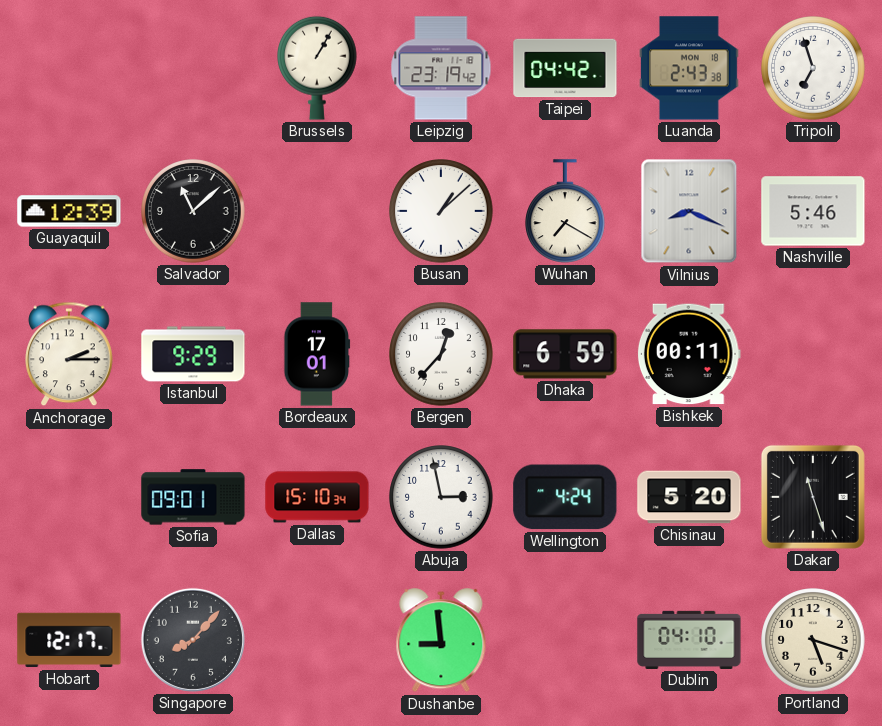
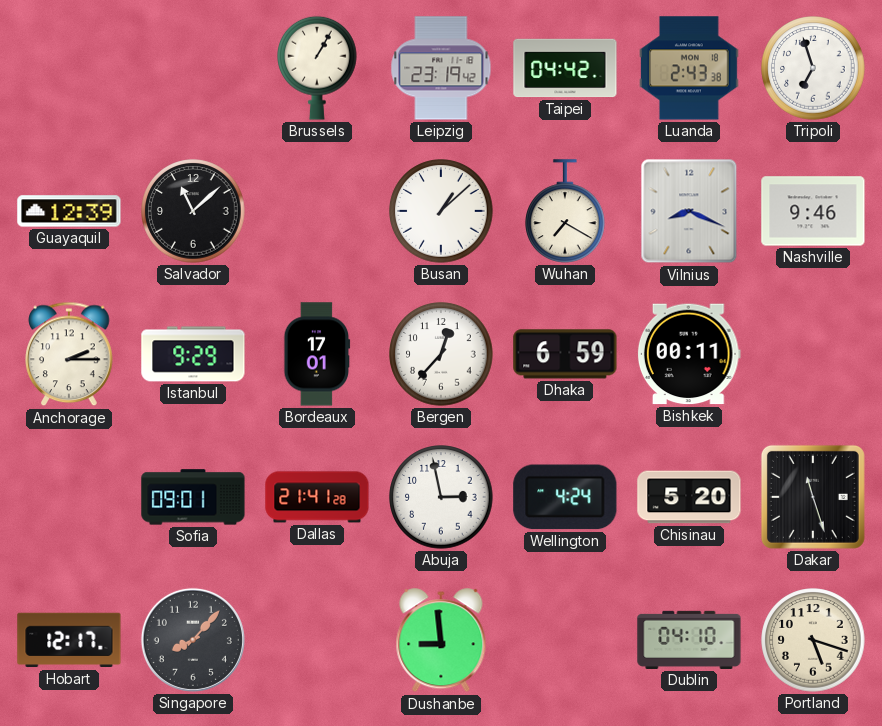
Nashville: 5:46 -> 9:46 (813, 211)
Dallas: 15:10 -> 21:41 (317, 497)
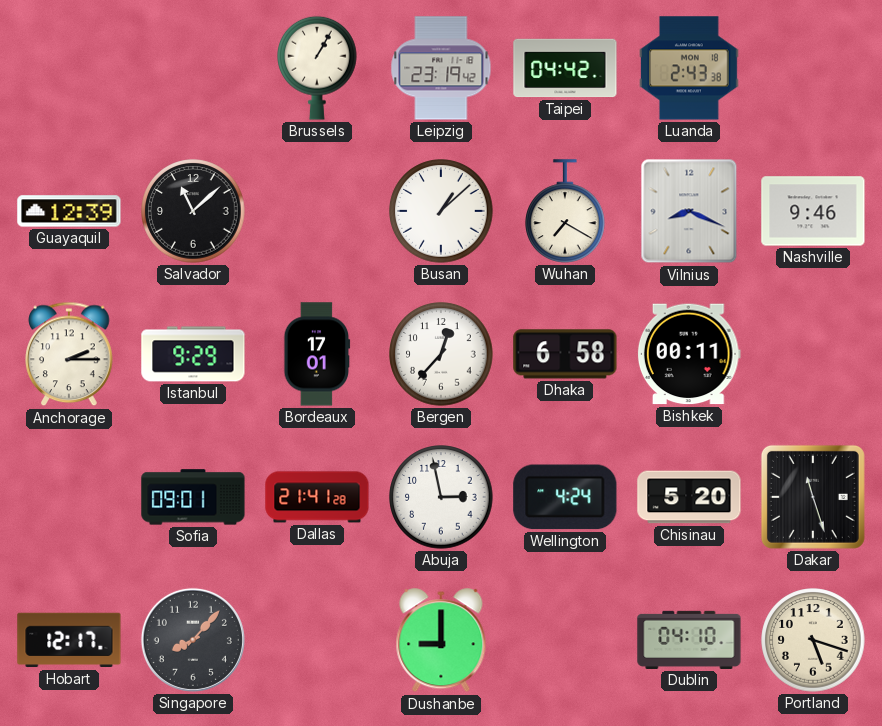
Tripoli: 6:57 -> none (813, 68)
Dhaka: 6:59 -> 6:58 (565, 354)
Dushanbe: 8:59 -> 9:00 (441, 641)
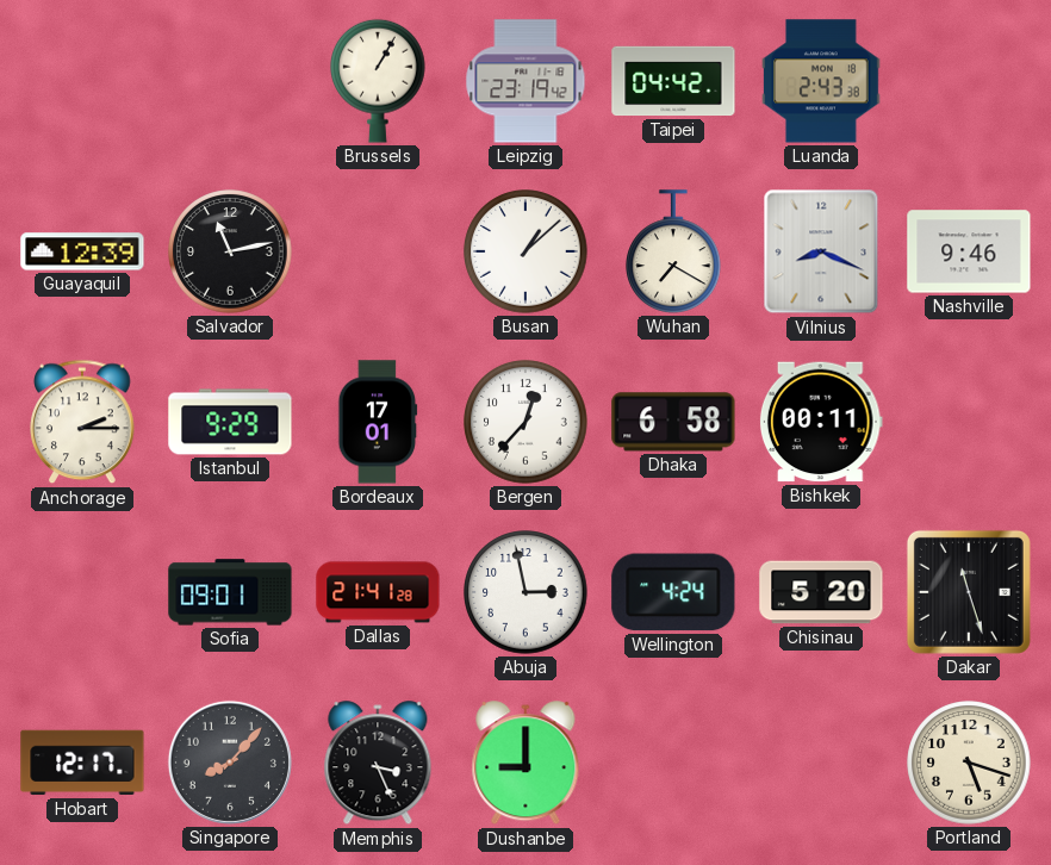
Salvador: 11:08 -> 11:13 (230, 251)
Memphis: none -> 3:26 (378, 764)
Dublin: 04:10 -> none (689, 640)
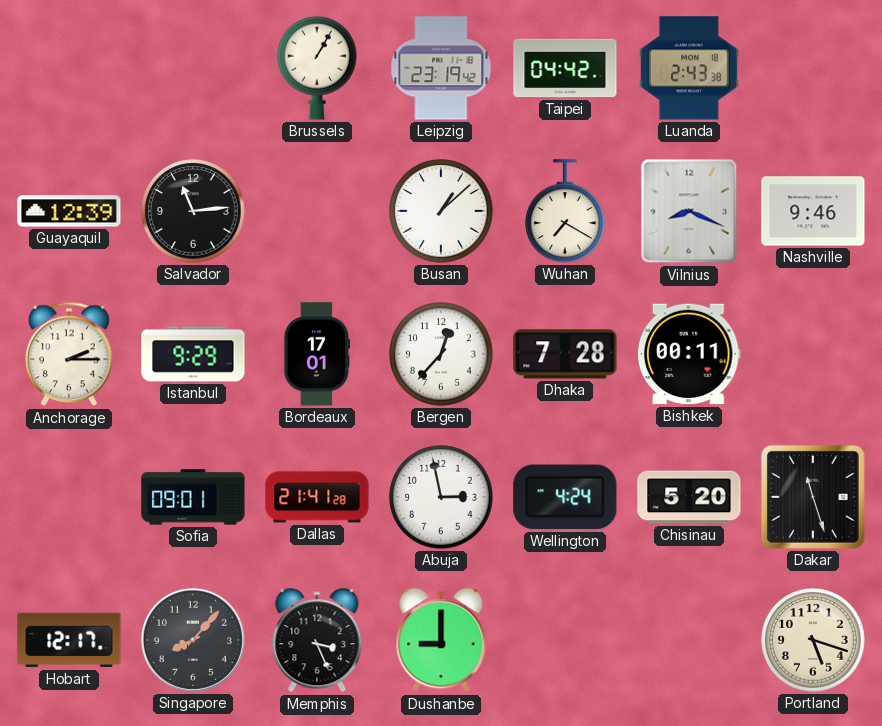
Salvador: 11:13 -> 11:14 (193, 211)
Dhaka: 6:58 -> 7:28 (565, 354)
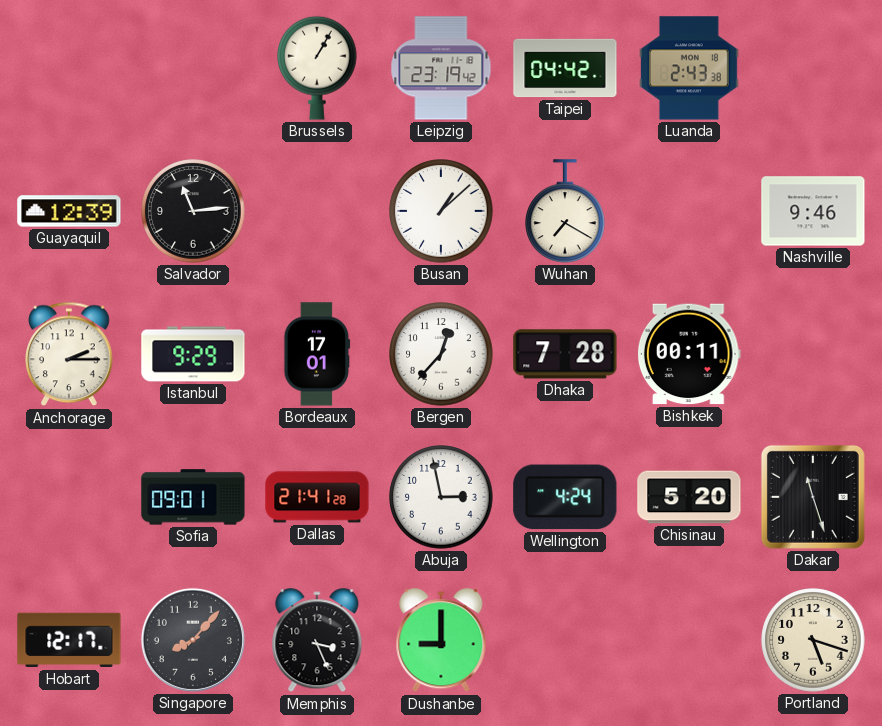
Vilnius: 8:19 -> none (689, 211)
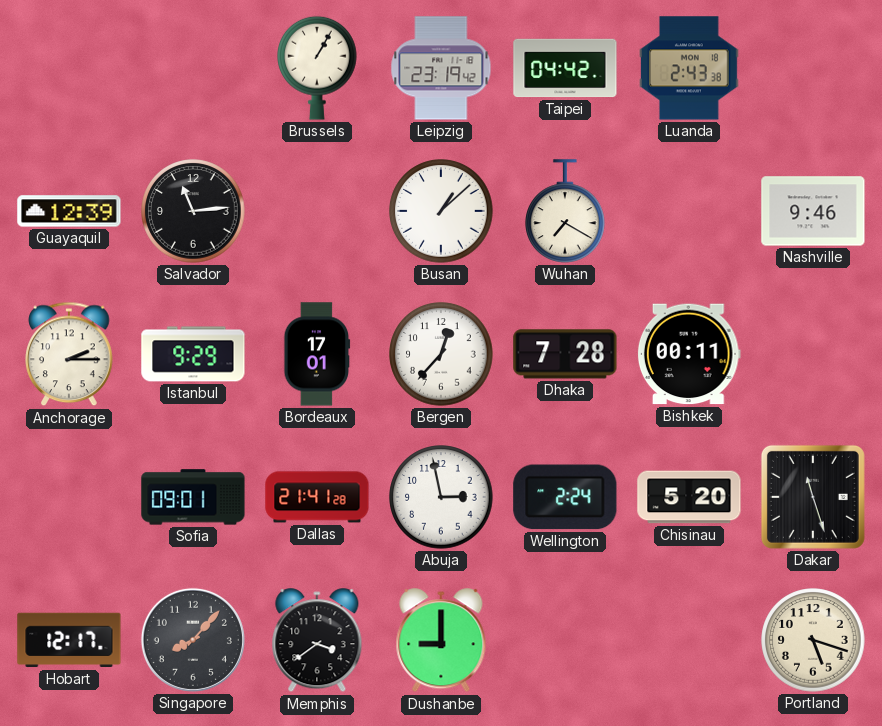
Wellington: 4:24 -> 2:24 (565, 497)
Memphis: 3:26 -> 3:39 (317, 641)
